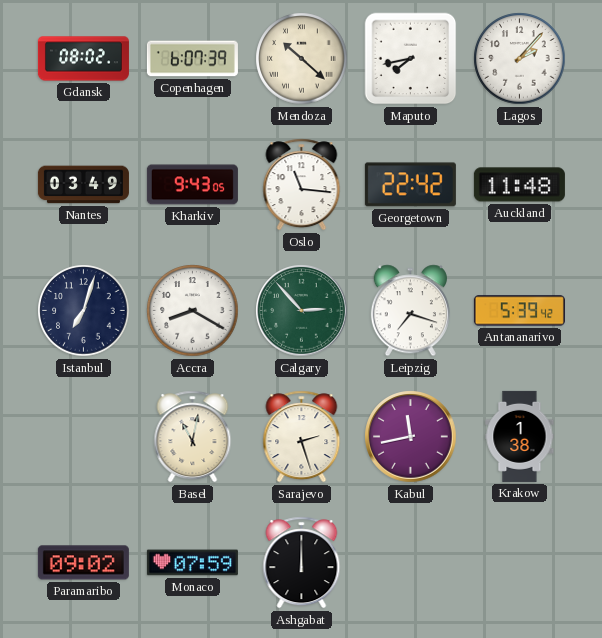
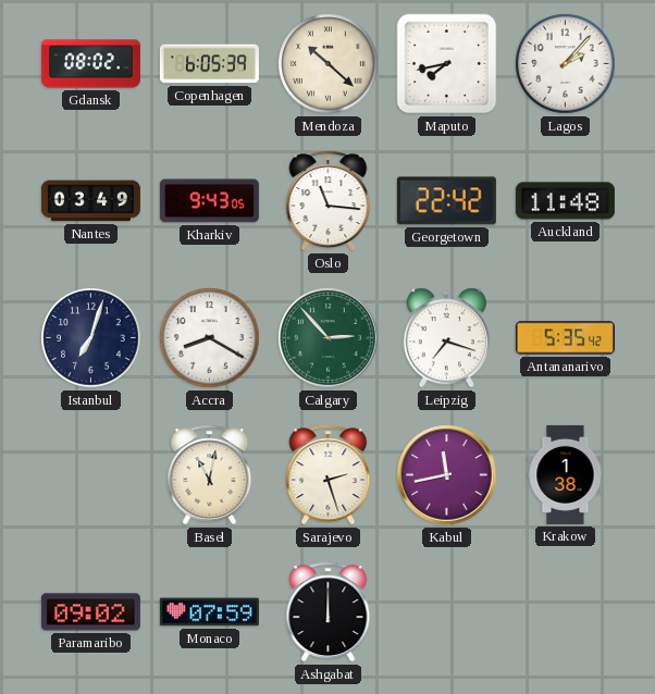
Copenhagen: 6:07 -> 6:05 (209, 64)
Antananarivo: 5:39 -> 5:35 (565, 338)
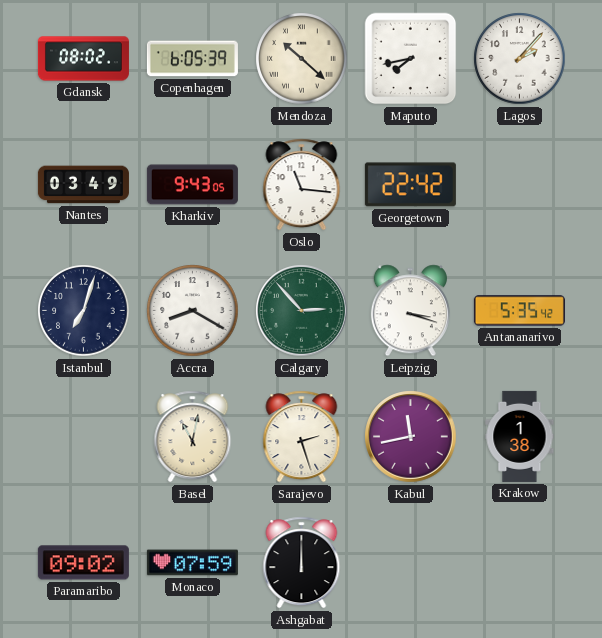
Auckland: 11:48 -> none (565, 201)
Leipzig: 7:18 -> 3:18 (410, 311)
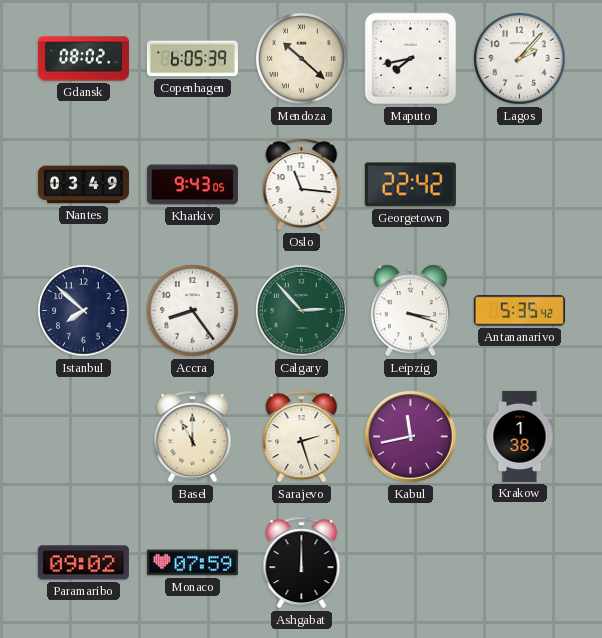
Istanbul: 7:03 -> 7:52 (84, 311)
Accra: 8:20 -> 8:24 (193, 311)
Basel: 11:02 -> 11:00 (193, 437)
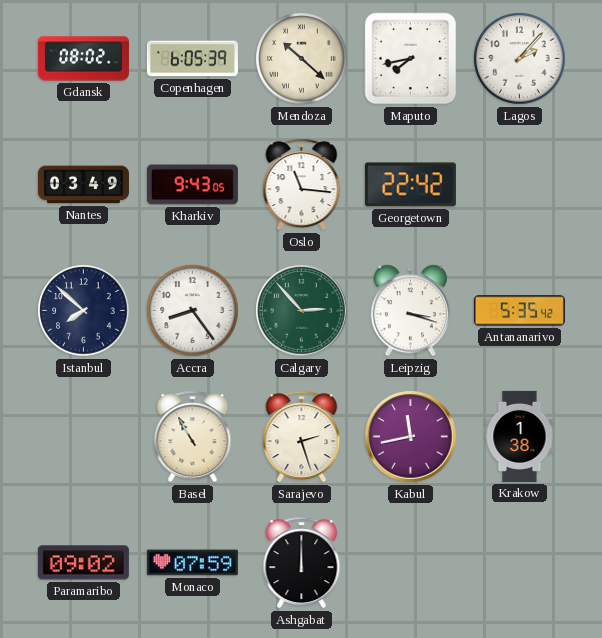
Basel: 11:00 -> 10:55 (193, 437)
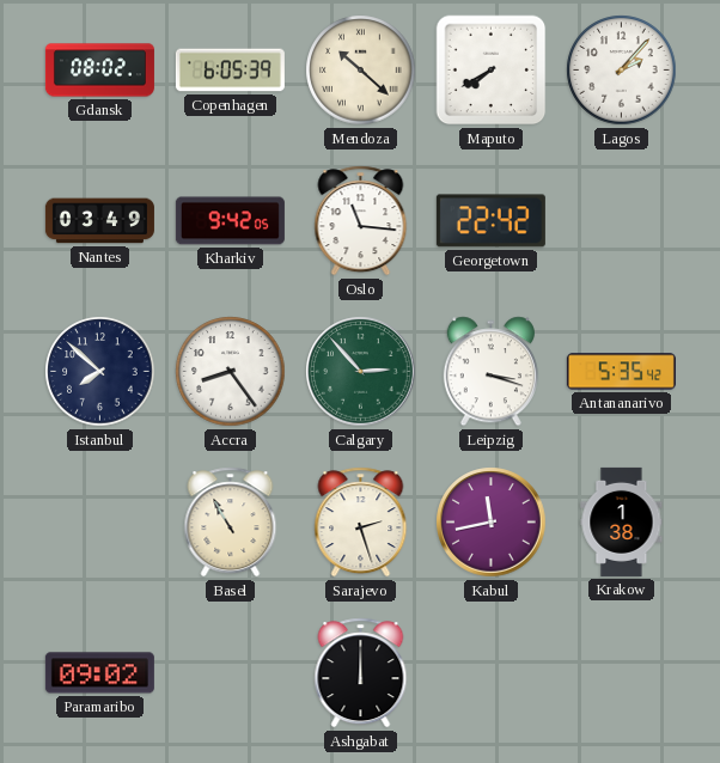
Maputo: 7:43 -> 7:40 (492, 71)
Kharkiv: 9:43 -> 9:42 (230, 221)
Monaco: 07:59 -> none (192, 563)
